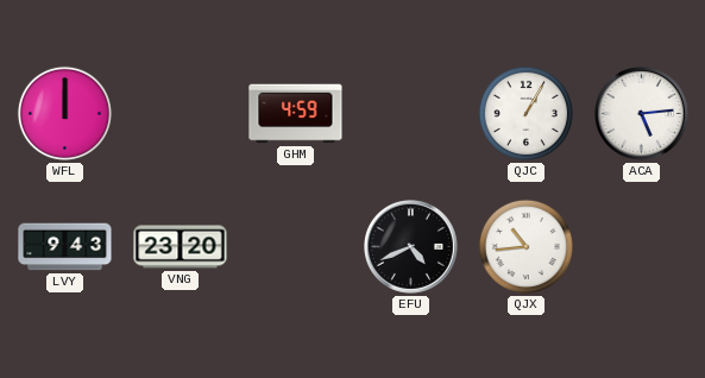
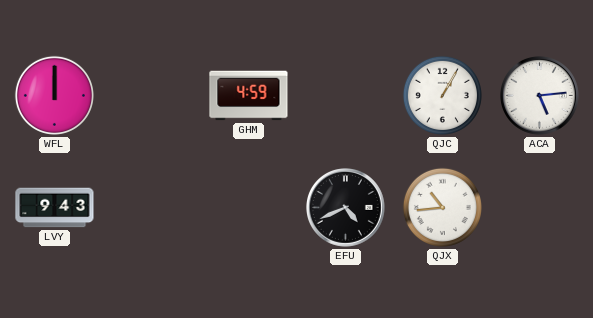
VNG: 23:20 -> none (181, 247)
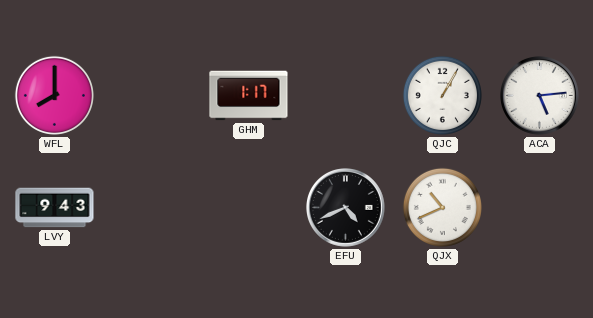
WFL: 12:00 -> 8:00 (54, 95)
GHM: 4:59 -> 1:17 (249, 96)
QJX: 10:44 -> 10:41 (442, 207)
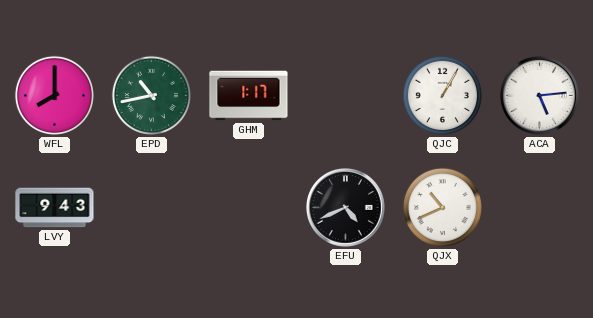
EPD: none -> 10:43 (151, 95)
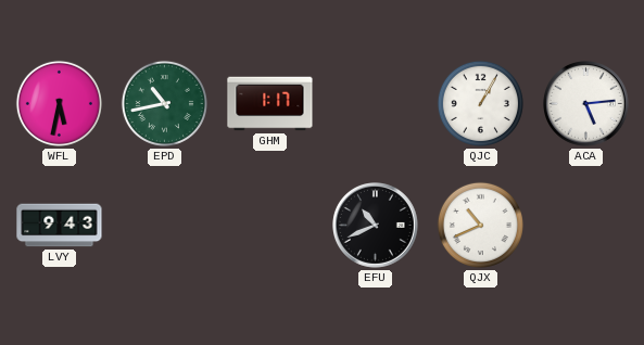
WFL: 8:00 -> 5:32 (59, 103)
EFU: 4:41 -> 10:41 (376, 226)
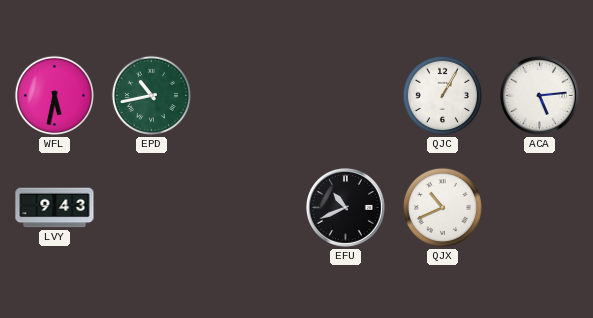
GHM: 1:17 -> none (270, 104)
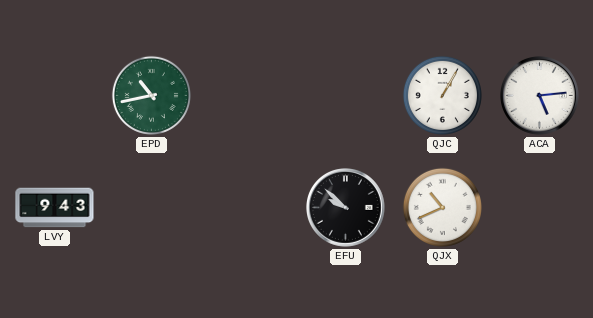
WFL: 5:32 -> none (54, 95)
EFU: 10:41 -> 9:52 (346, 208)
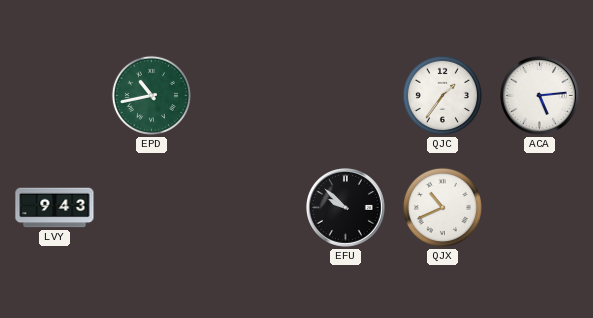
QJC: 1:05 -> 1:36 (442, 95)
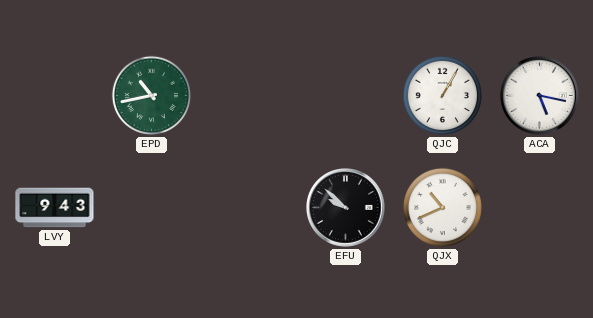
QJC: 1:36 -> 1:05 (442, 95)
ACA: 5:14 -> 5:17 (540, 96)
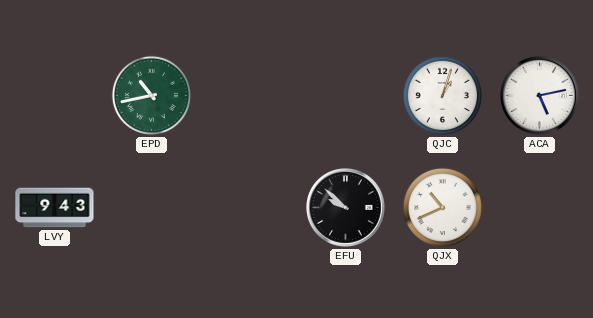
QJC: 1:05 -> 1:03 (442, 95)
ACA: 5:17 -> 5:13 (540, 96)
